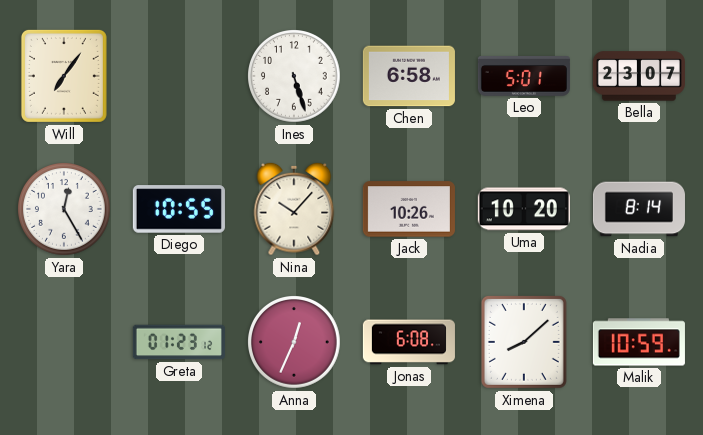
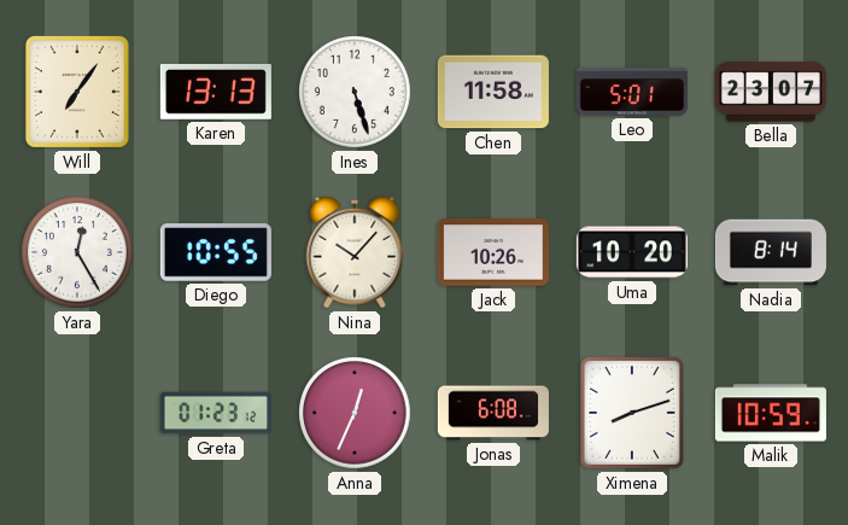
Karen: none -> 13:13 (216, 92)
Chen: 6:58 -> 11:58 (493, 92)
Ximena: 8:08 -> 8:12 (632, 413)
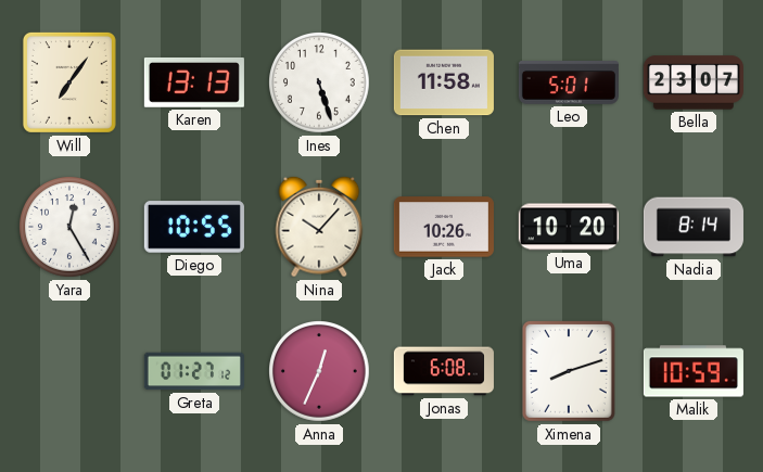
Greta: 01:23 -> 01:27 (194, 371)
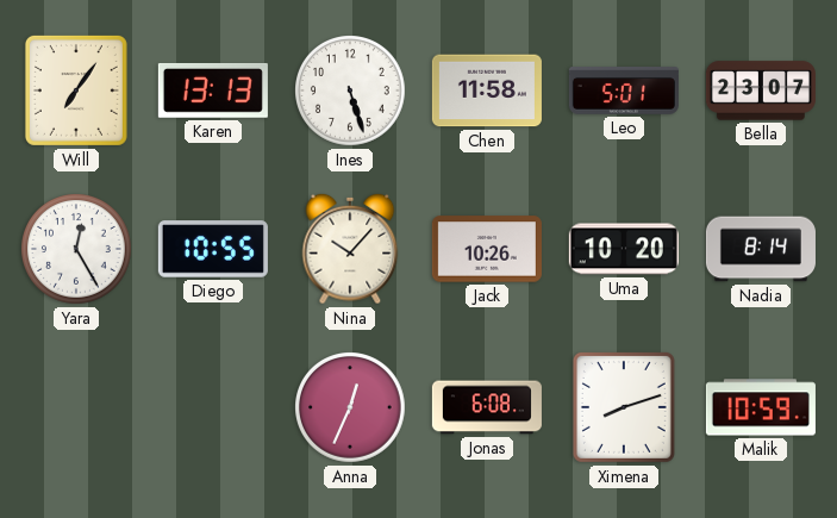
Greta: 01:27 -> none (194, 371)
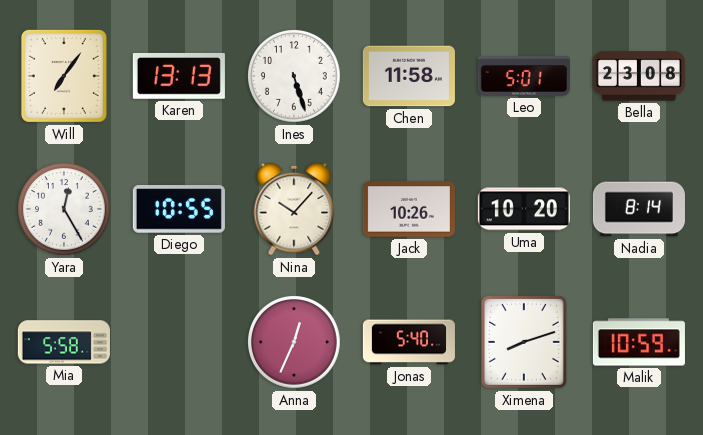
Bella: 23:07 -> 23:08 (639, 76)
Mia: none -> 5:58 (64, 342)
Jonas: 6:08 -> 5:40 (409, 342)
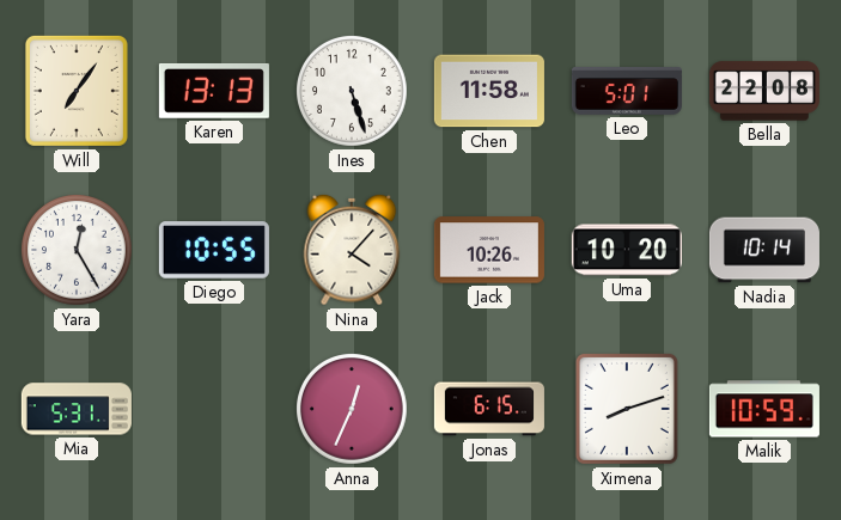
Bella: 23:08 -> 22:08 (764, 91)
Nina: 10:07 -> 4:07 (352, 250)
Nadia: 8:14 -> 10:14 (764, 250)
Mia: 5:58 -> 5:31 (77, 409)
Jonas: 5:40 -> 6:15 (489, 409)
